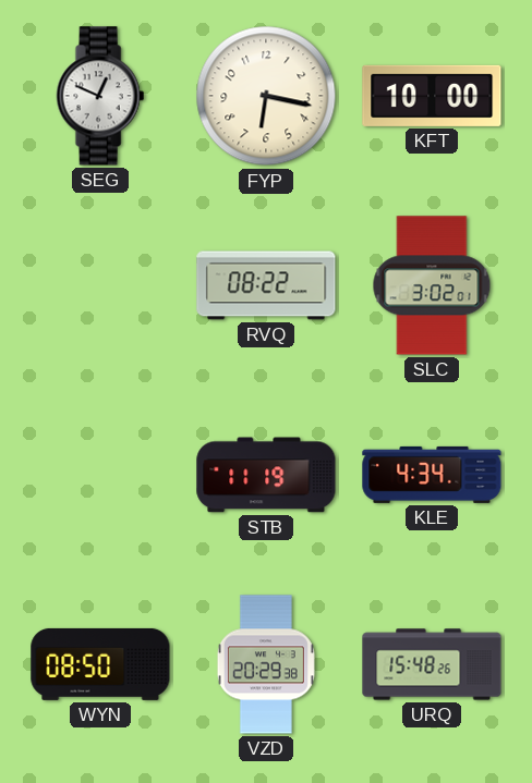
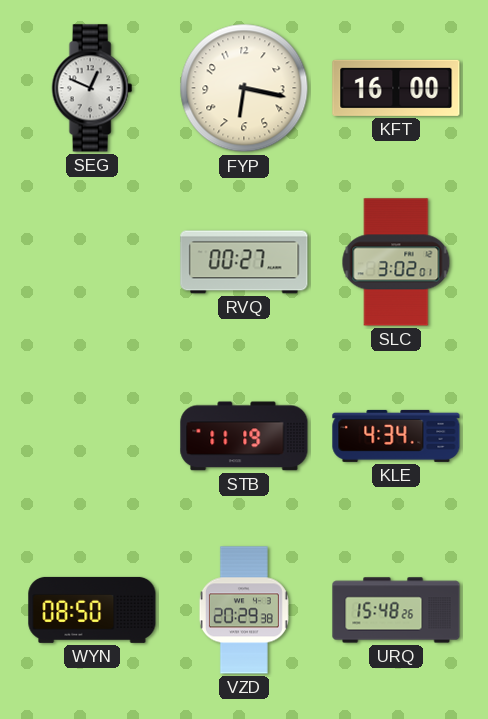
KFT: 10:00 -> 16:00 (396, 88)
RVQ: 08:22 -> 00:27 (244, 262)
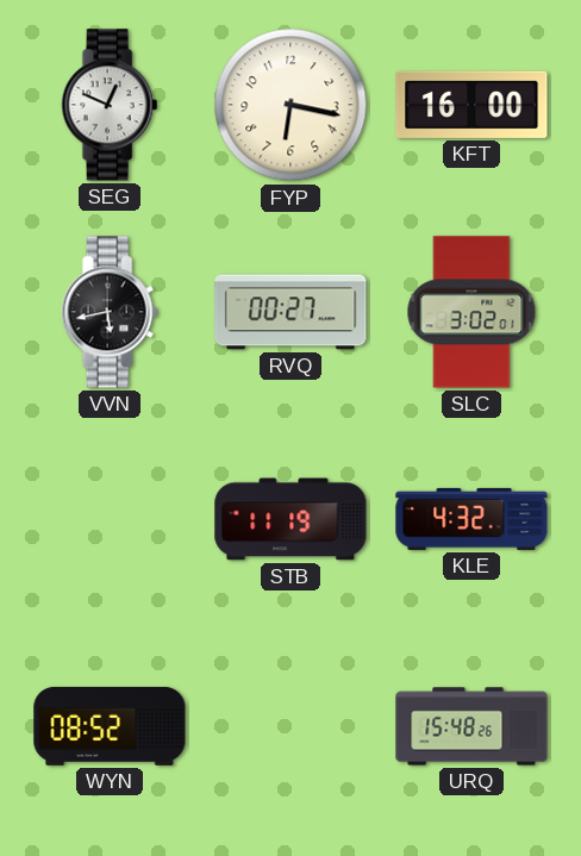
VVN: none -> 5:43 (110, 312)
KLE: 4:34 -> 4:32 (471, 519)
WYN: 08:50 -> 08:52 (110, 726)
VZD: 20:29 -> none (244, 610)
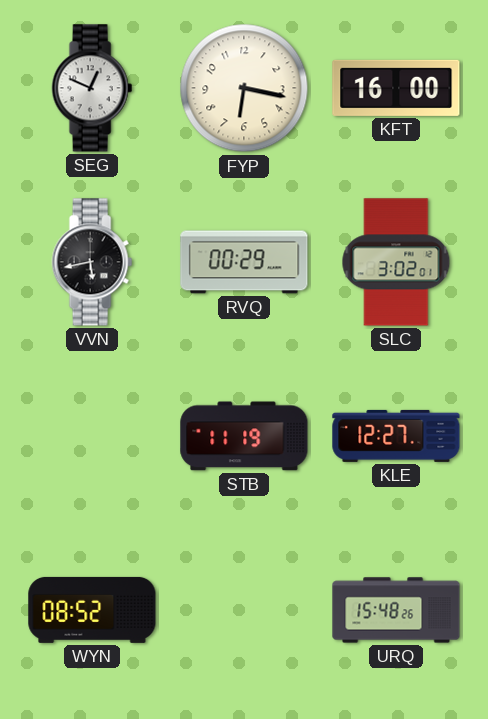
RVQ: 00:27 -> 00:29 (244, 262)
KLE: 4:32 -> 12:27 (396, 436)
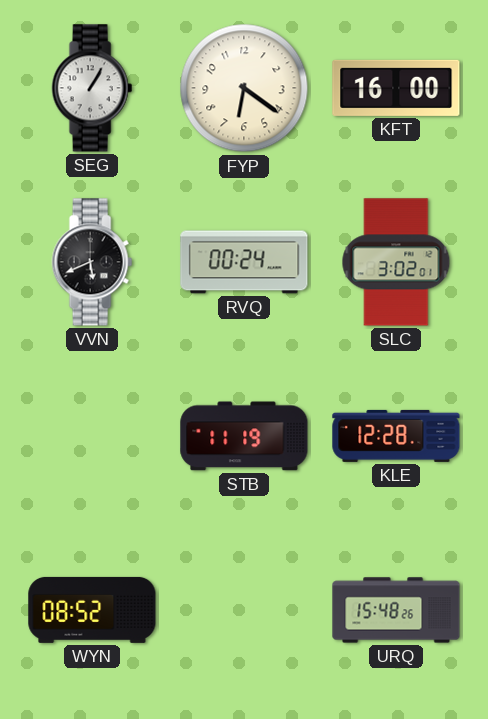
SEG: 12:49 -> 1:05 (92, 88)
FYP: 6:17 -> 6:21 (244, 88)
VVN: 5:43 -> 5:41 (92, 262)
RVQ: 00:29 -> 00:24 (244, 262)
KLE: 12:27 -> 12:28 (396, 436)
